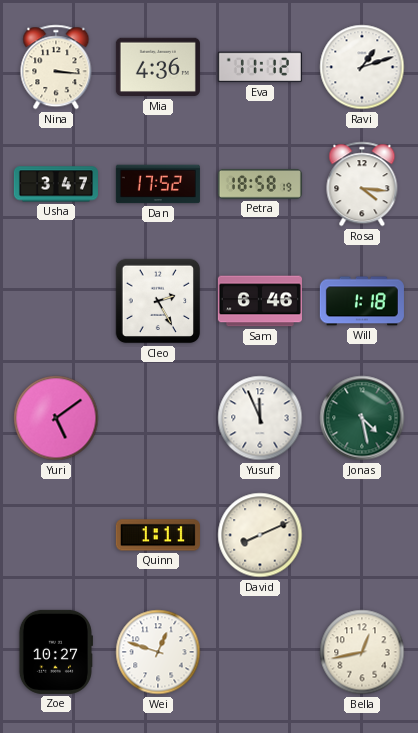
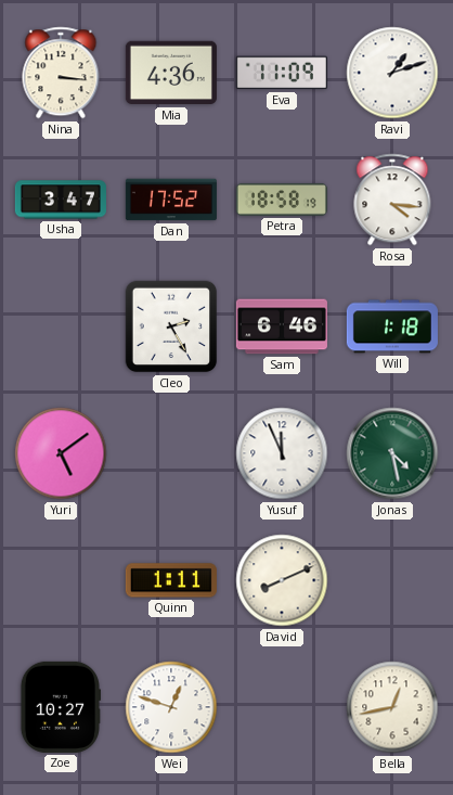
Eva: 11:12 -> 11:09 (282, 73)
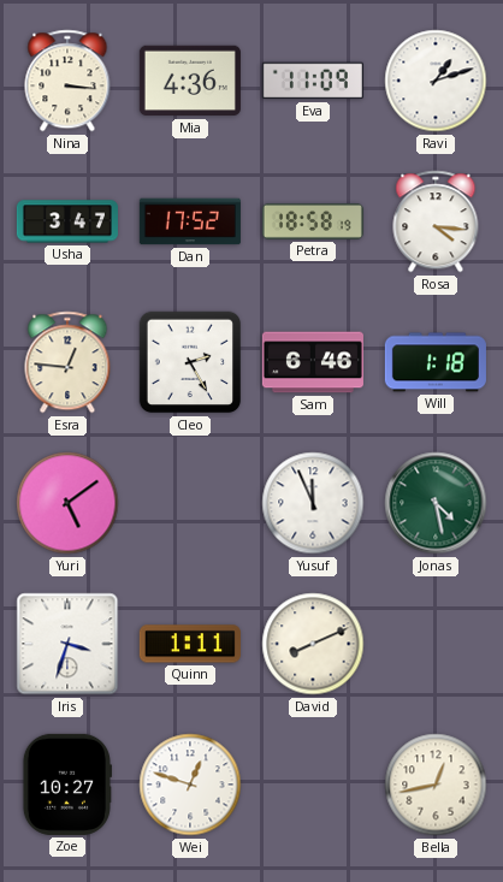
Esra: none -> 12:46 (67, 362)
Iris: none -> 3:33 (67, 644)
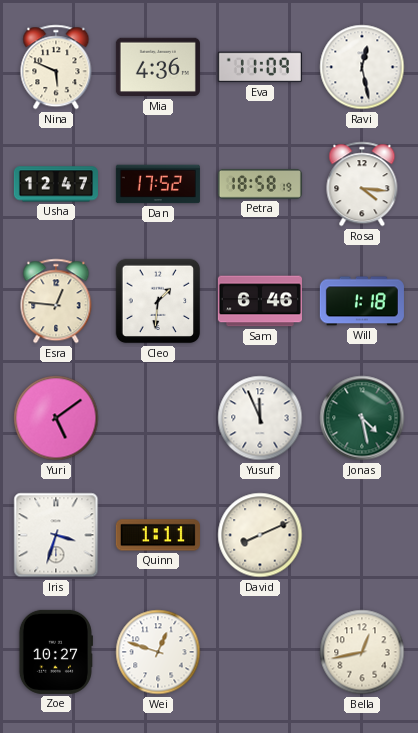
Nina: 3:16 -> 5:49 (56, 67)
Ravi: 1:12 -> 12:28 (362, 67)
Usha: 3:47 -> 12:47 (56, 184)
Cleo: 2:25 -> 1:31 (158, 301)
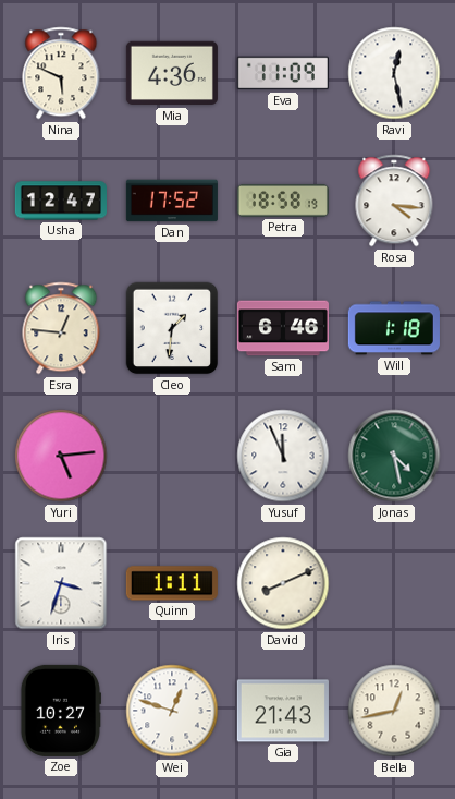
Yuri: 5:09 -> 5:14 (61, 456)
Gia: none -> 21:43 (283, 711)
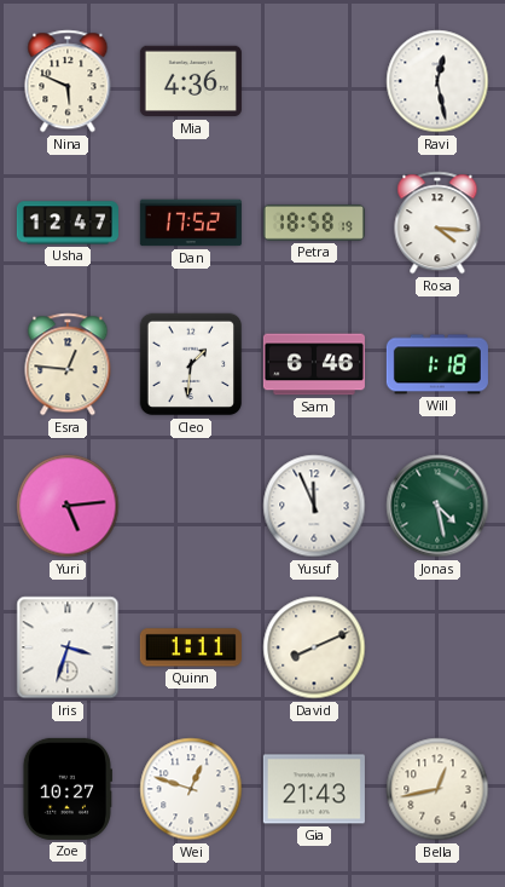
Eva: 11:09 -> none (283, 73)
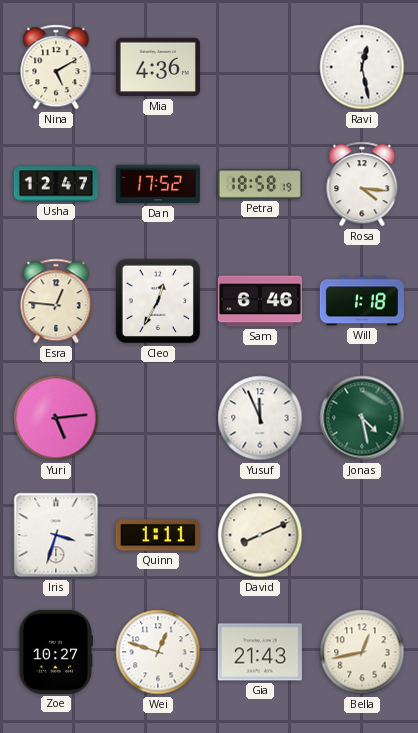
Nina: 5:49 -> 5:10 (56, 67)
Cleo: 1:31 -> 12:35 (158, 301)
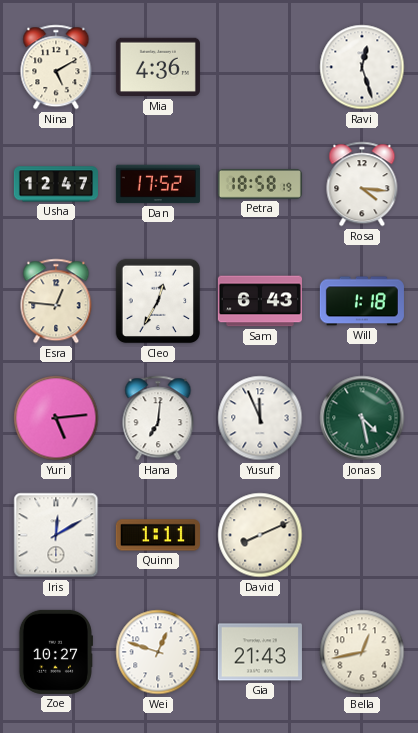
Ravi: 12:28 -> 12:27 (362, 67)
Sam: 6:46 -> 6:43 (260, 301)
Hana: none -> 7:01 (158, 418)
Iris: 3:33 -> 12:10 (56, 535)
